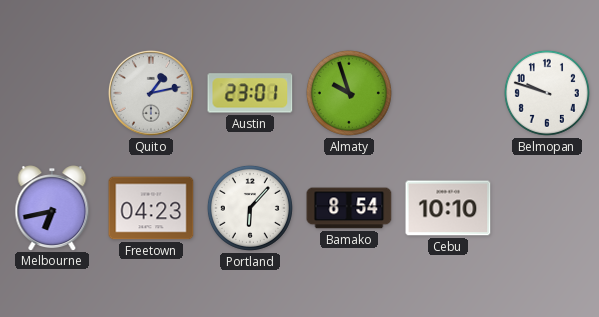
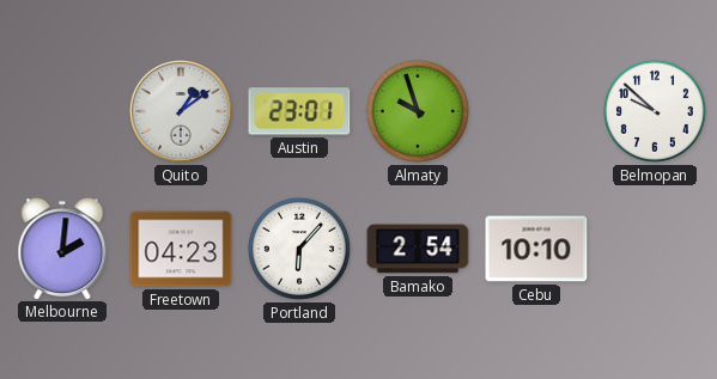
Quito: 1:13 -> 1:09 (181, 111)
Belmopan: 9:48 -> 9:52 (655, 111)
Melbourne: 6:43 -> 2:01 (62, 249)
Bamako: 8:54 -> 2:54 (418, 249)
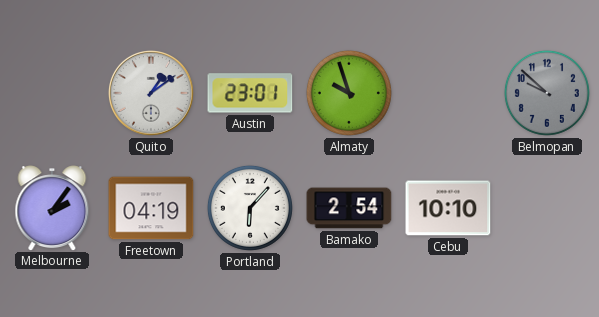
Belmopan dial: white -> grey (547, 93)
Melbourne: 2:01 -> 2:06 (52, 208)
Freetown: 04:23 -> 04:19 (151, 208)
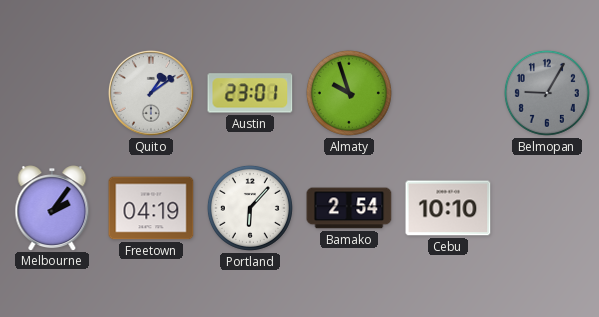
Belmopan: 9:52 -> 9:05 (547, 93)
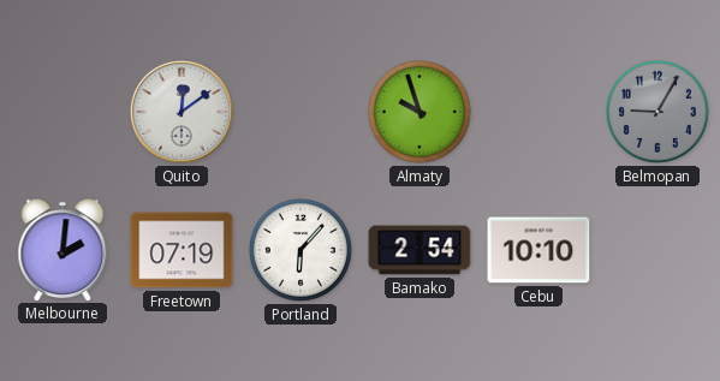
Quito: 1:09 -> 12:09 (182, 112)
Austin: 23:01 -> none (250, 93)
Melbourne: 2:06 -> 2:01 (63, 250)
Freetown: 04:19 -> 07:19 (182, 250)
